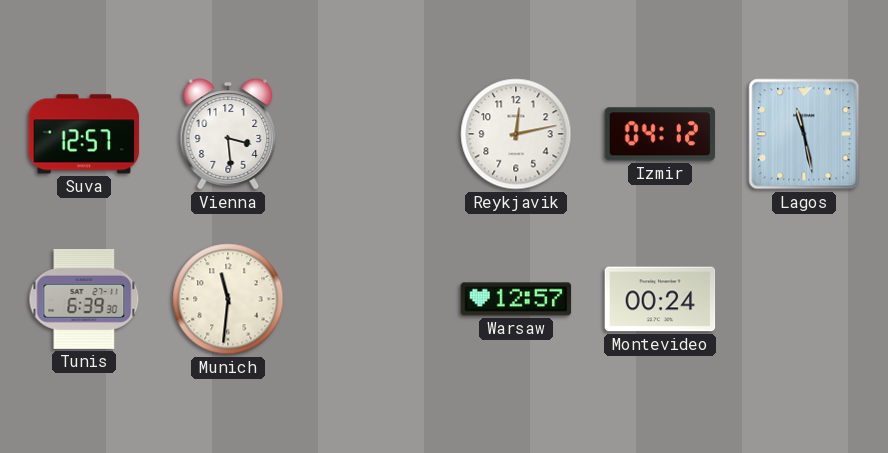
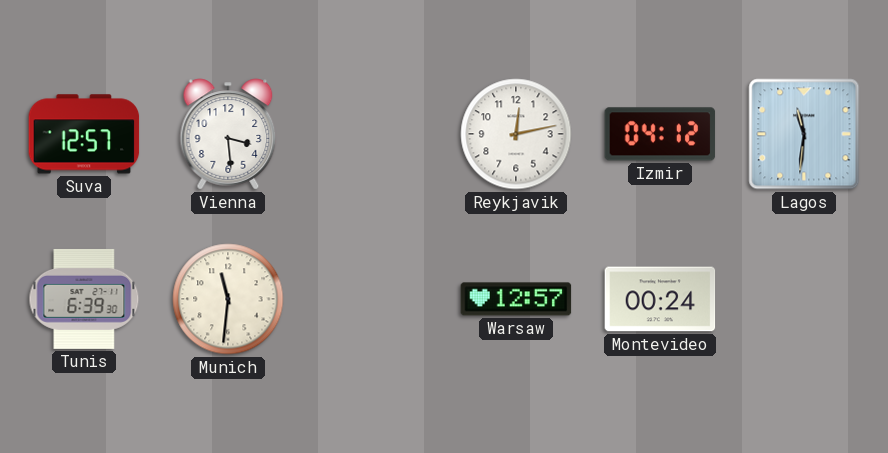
Lagos: 11:28 -> 11:31 (804, 134)
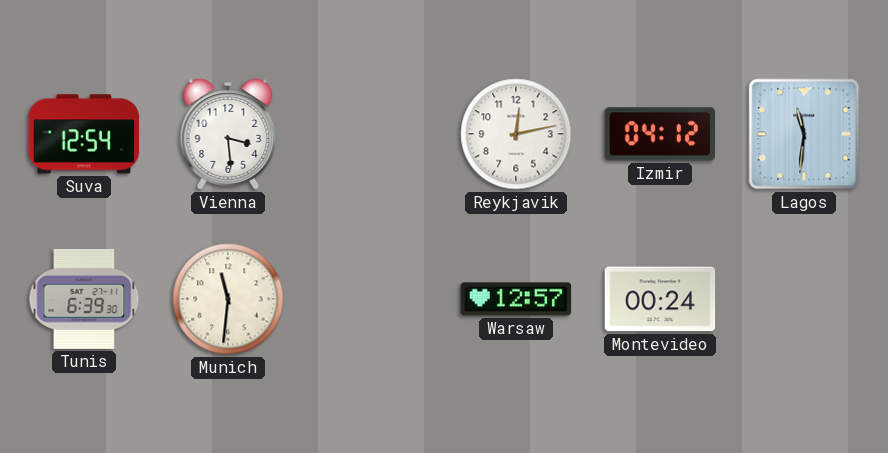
Suva: 12:57 -> 12:54 (84, 134)
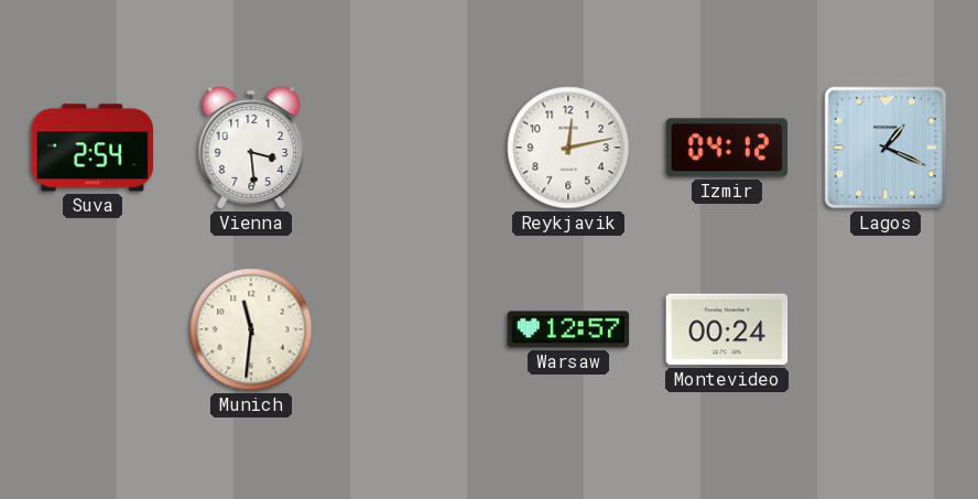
Suva: 12:54 -> 2:54 (93, 148)
Lagos: 11:31 -> 1:19 (885, 148)
Tunis: 6:39 -> none (84, 299)
